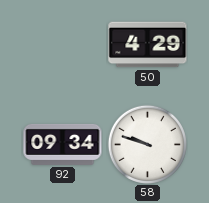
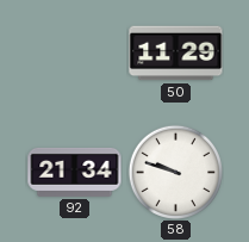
50: 4:29 -> 11:29 (176, 54)
92: 09:34 -> 21:34 (75, 172)
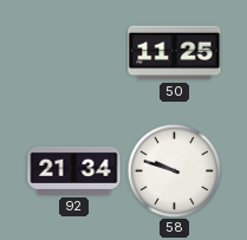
50: 11:29 -> 11:25 (175, 53)
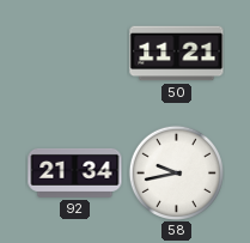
50: 11:25 -> 11:21 (177, 54)
58: 9:48 -> 9:43 (176, 172)
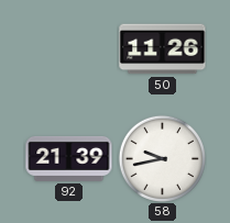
50: 11:21 -> 11:26 (163, 49)
92: 21:34 -> 21:39 (69, 158)
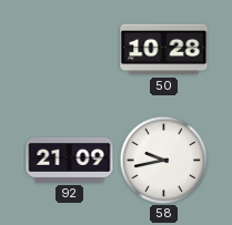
50: 11:26 -> 10:28 (164, 50)
92: 21:39 -> 21:09 (70, 160)
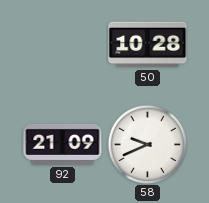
58: 9:43 -> 9:41 (147, 144)
